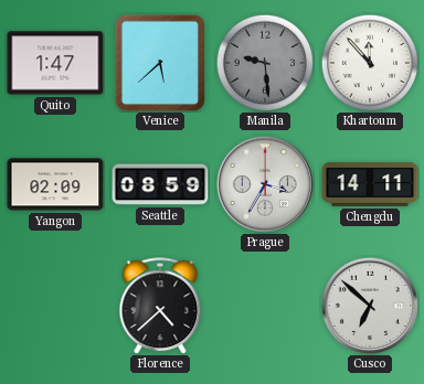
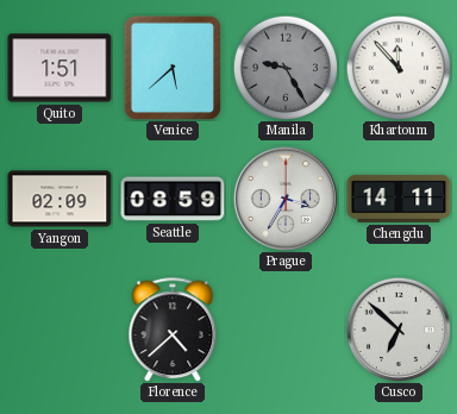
Quito: 1:47 -> 1:51 (60, 68)
Manila: 9:29 -> 9:25 (284, 67)
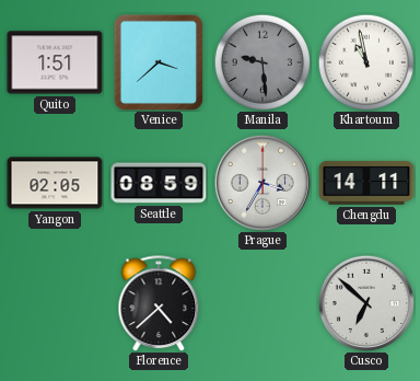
Venice: 5:38 -> 3:38 (159, 62)
Manila: 9:25 -> 9:29 (261, 61)
Khartoum: 11:53 -> 10:58 (365, 61)
Yangon: 02:09 -> 02:05 (55, 183)
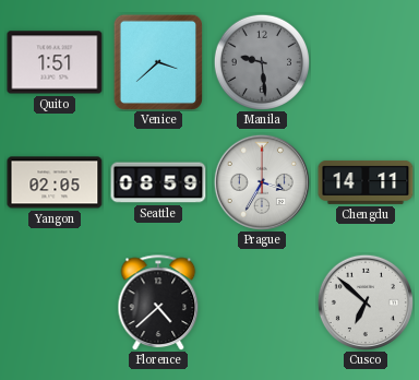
Khartoum: 10:58 -> none (365, 61)
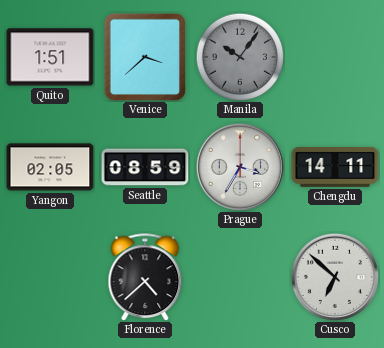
Manila: 9:29 -> 10:06 (239, 56)
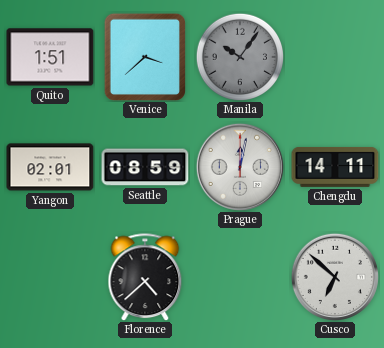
Yangon: 02:05 -> 02:01 (50, 167)
Prague: 3:35 -> 12:02 (240, 167)
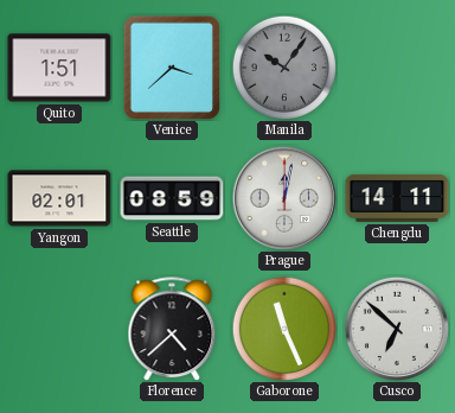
Gaborone: none -> 11:26 (283, 328)
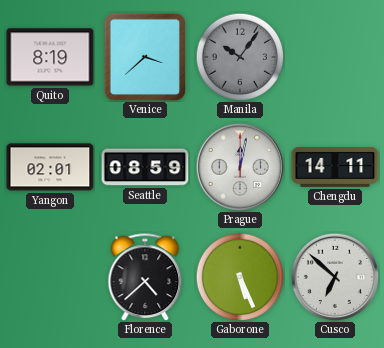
Quito: 1:51 -> 8:19 (50, 57)
Gaborone: 11:26 -> 5:26 (239, 276)
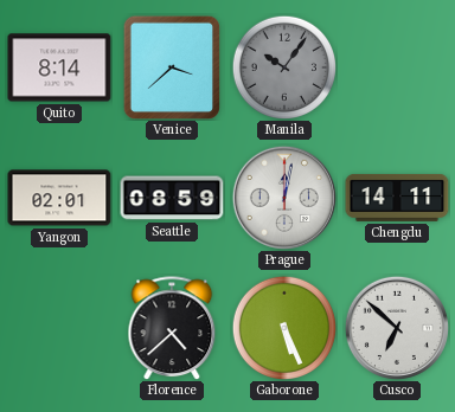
Quito: 8:19 -> 8:14 (59, 67)
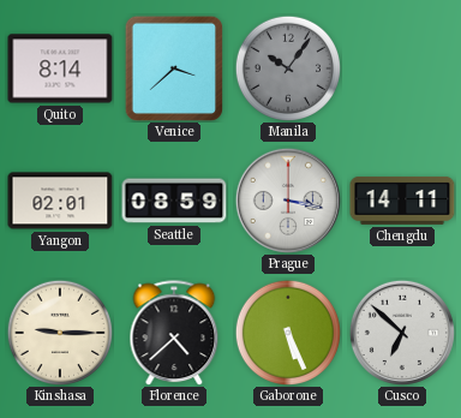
Prague: 12:02 -> 3:17 (288, 201)
Kinshasa: none -> 9:15 (59, 332)
